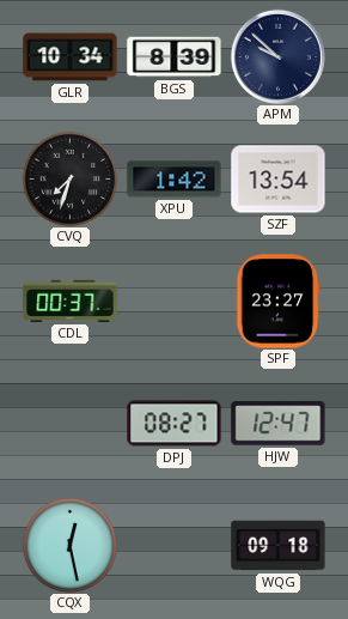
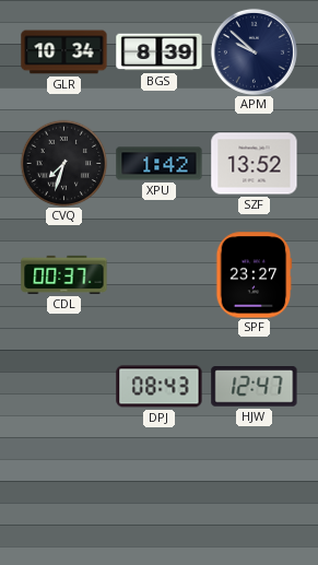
SZF: 13:54 -> 13:52 (255, 164)
DPJ: 08:27 -> 08:43 (160, 387)
CQX: 12:28 -> none (69, 545)
WQG: 09:18 -> none (279, 546)
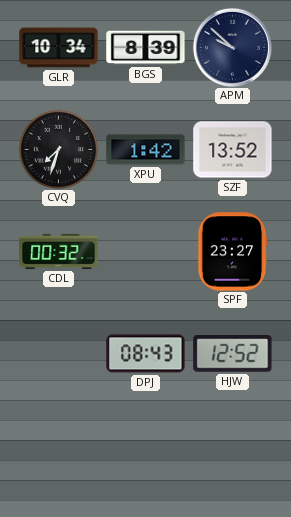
CDL: 00:37 -> 00:32 (59, 251)
HJW: 12:47 -> 12:52 (233, 354)
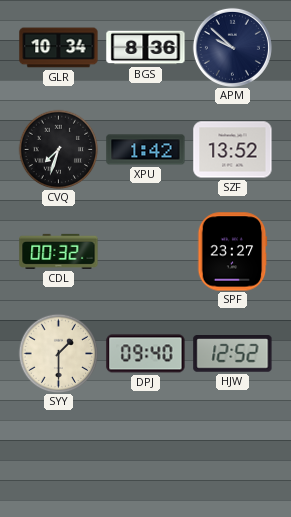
BGS: 8:39 -> 8:36 (146, 48)
SYY: none -> 1:30 (58, 353)
DPJ: 08:43 -> 09:40 (146, 354)
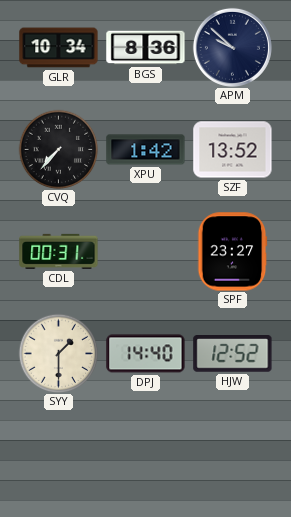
CVQ: 7:33 -> 7:37 (58, 149)
CDL: 00:32 -> 00:31 (59, 251)
DPJ: 09:40 -> 14:40 (146, 354)
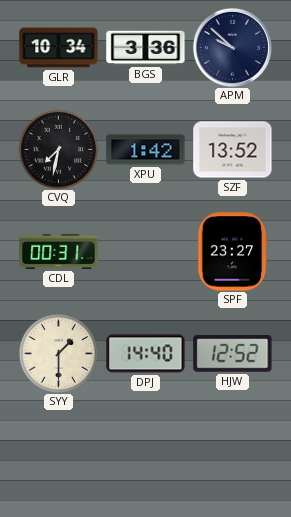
BGS: 8:36 -> 3:36 (146, 48)
CVQ: 7:37 -> 7:32 (58, 149)
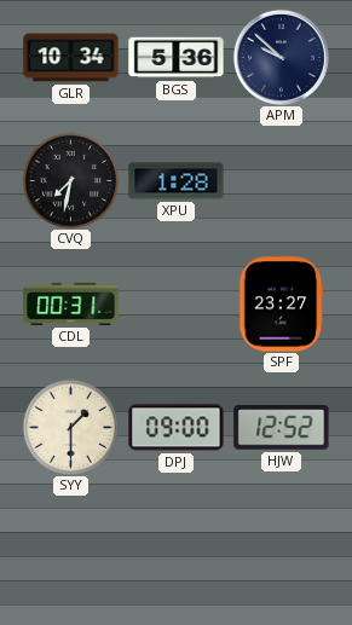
BGS: 3:36 -> 5:36 (177, 58)
XPU: 1:42 -> 1:28 (177, 181)
SZF: 13:52 -> none (233, 150)
DPJ: 14:40 -> 09:00 (177, 428)
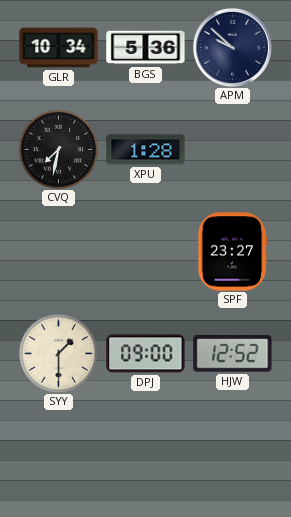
CDL: 00:31 -> none (71, 303)
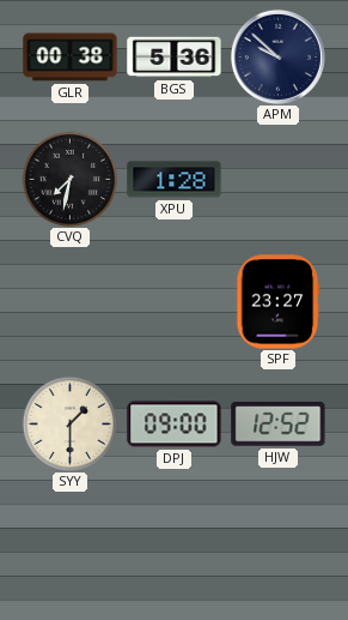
GLR: 10:34 -> 00:38 (71, 58)
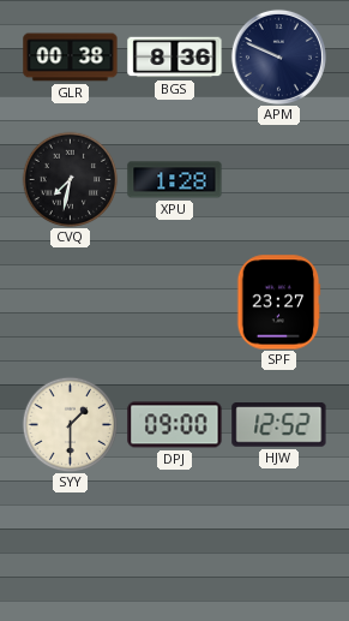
BGS: 5:36 -> 8:36 (175, 58)
APM: 9:52 -> 9:49 (278, 56)
